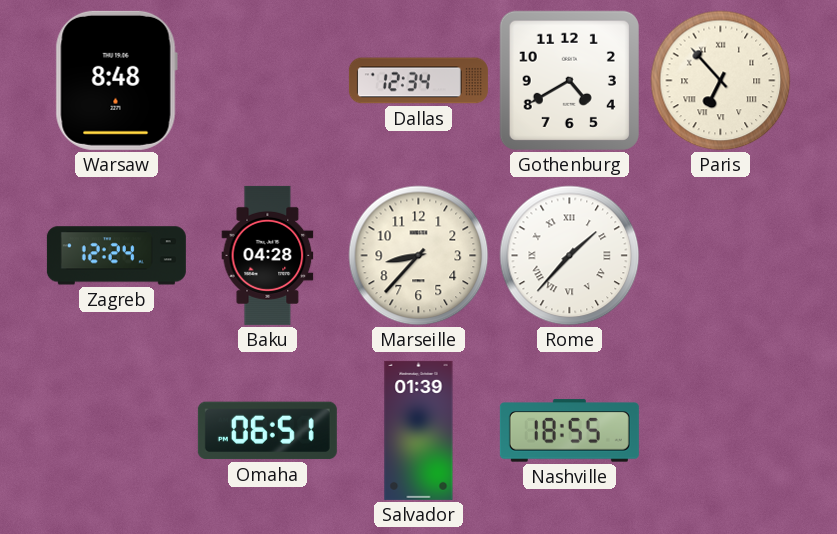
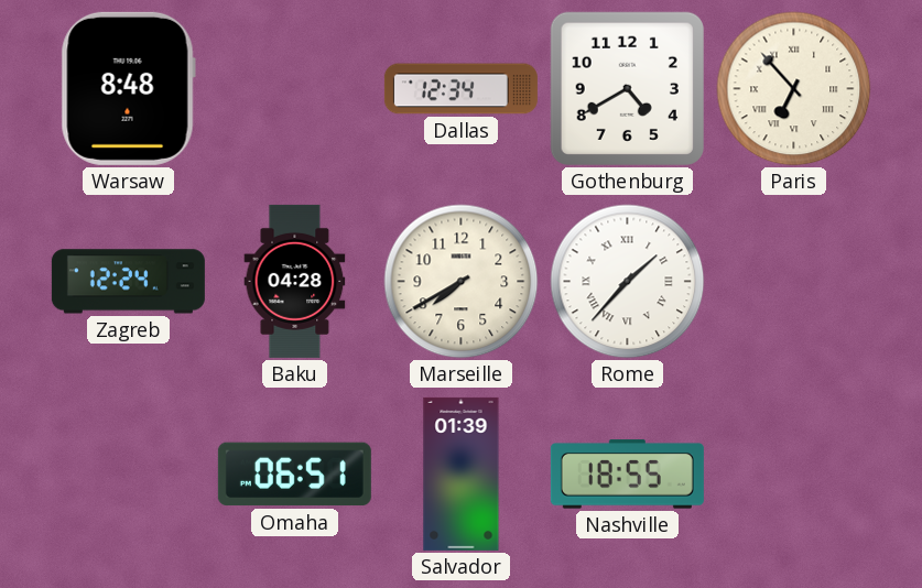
Marseille: 8:37 -> 7:40 (462, 282)
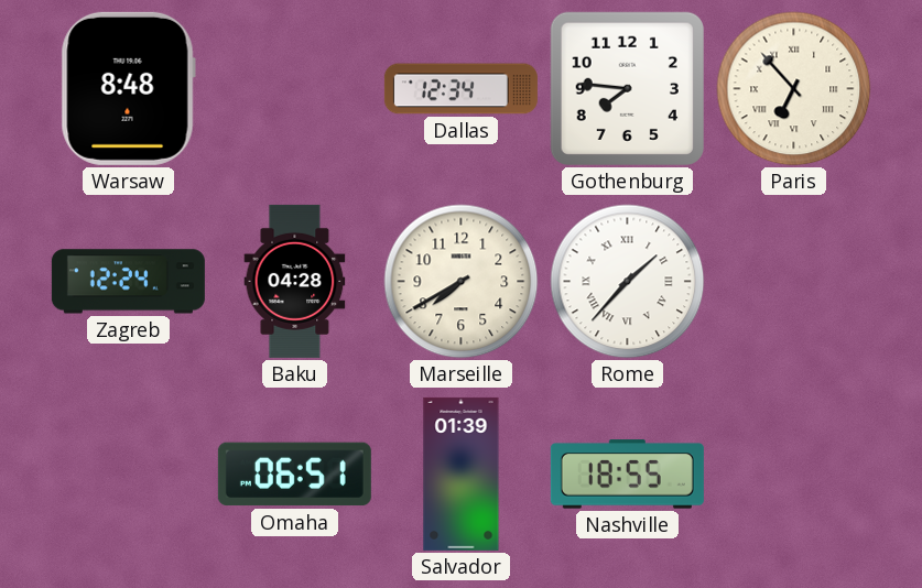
Gothenburg: 4:40 -> 7:46 (627, 88)
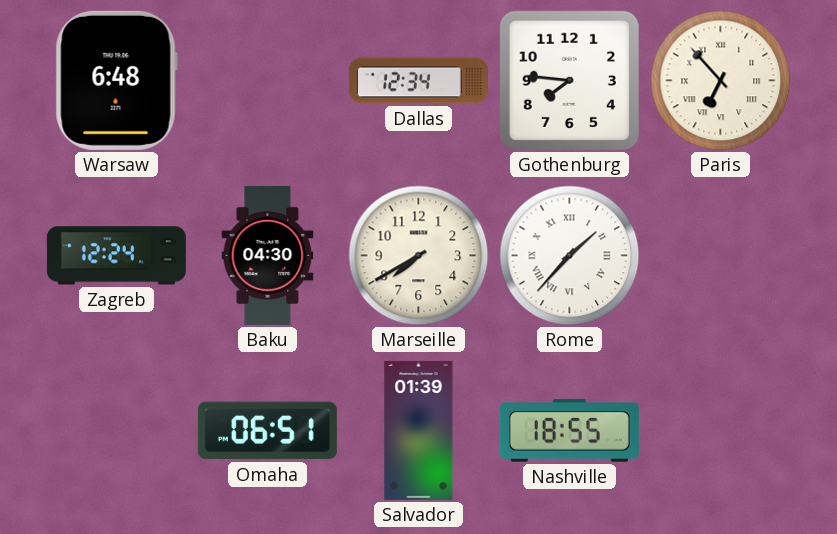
Warsaw: 8:48 -> 6:48 (116, 80)
Baku: 04:28 -> 04:30 (268, 255)
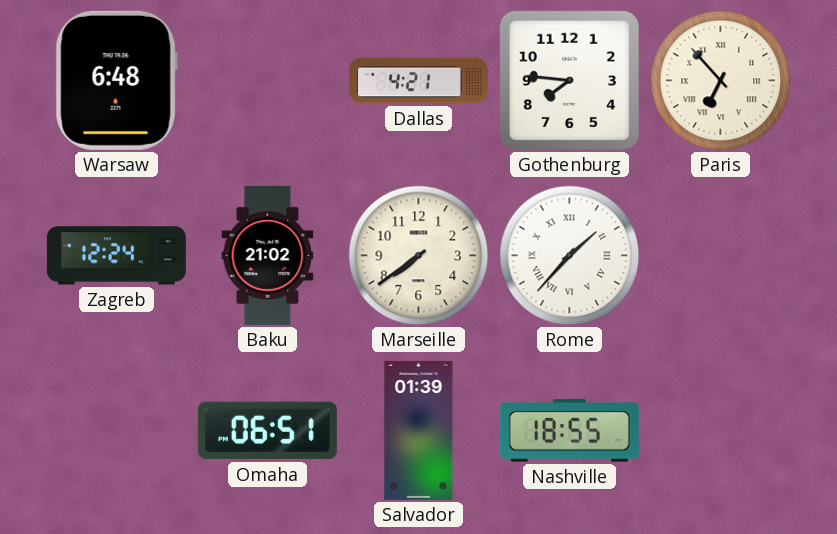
Dallas: 12:34 -> 4:21 (418, 81)
Baku: 04:30 -> 21:02 (268, 255)
Marseille: 7:40 -> 7:39 (419, 256)
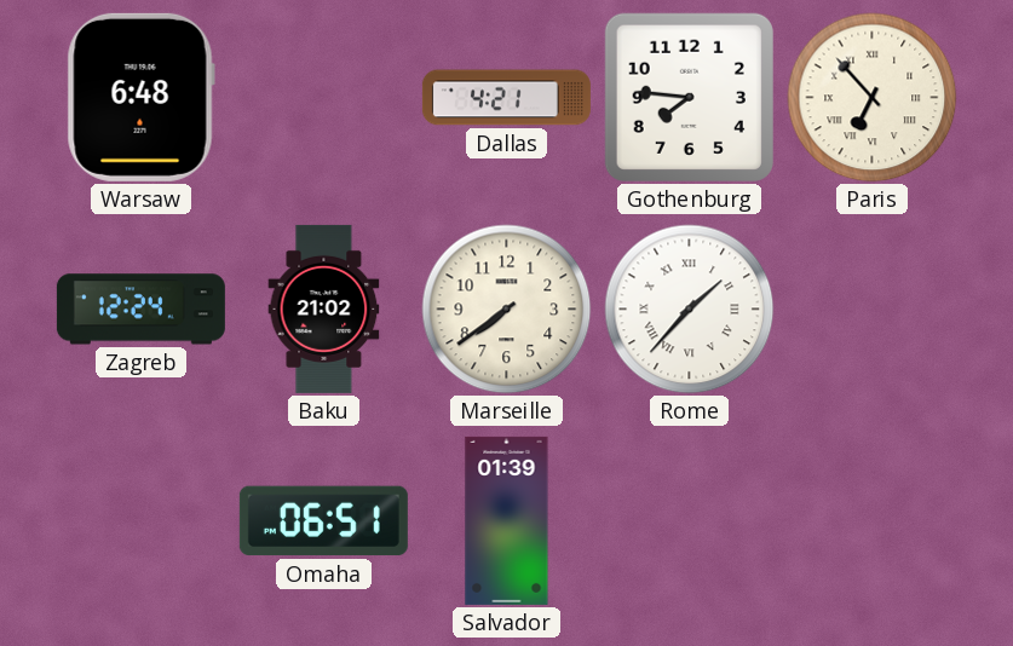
Nashville: 18:55 -> none (569, 431)
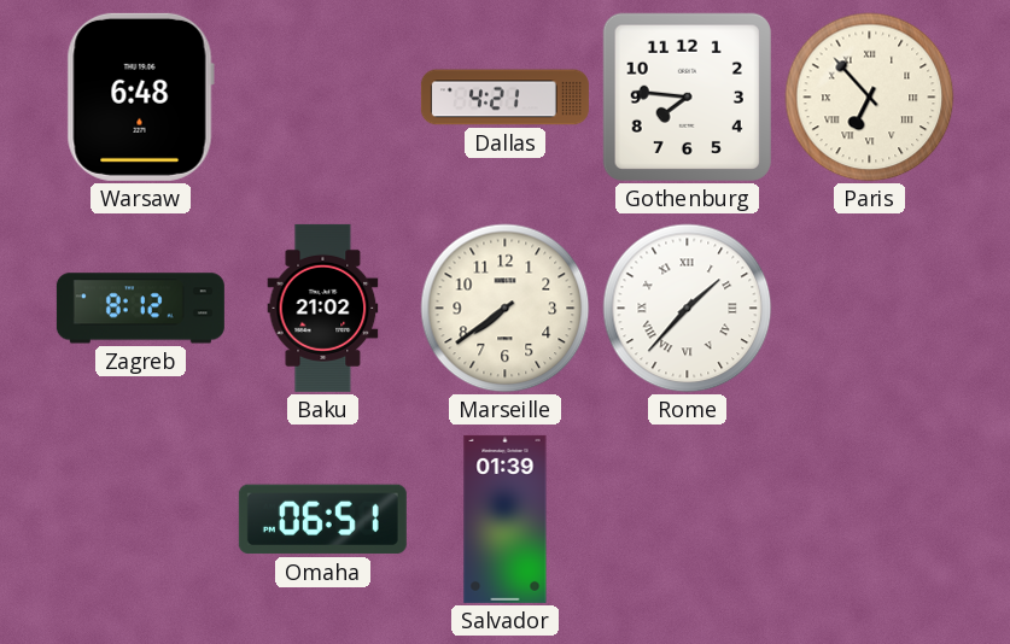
Zagreb: 12:24 -> 8:12 (140, 309)
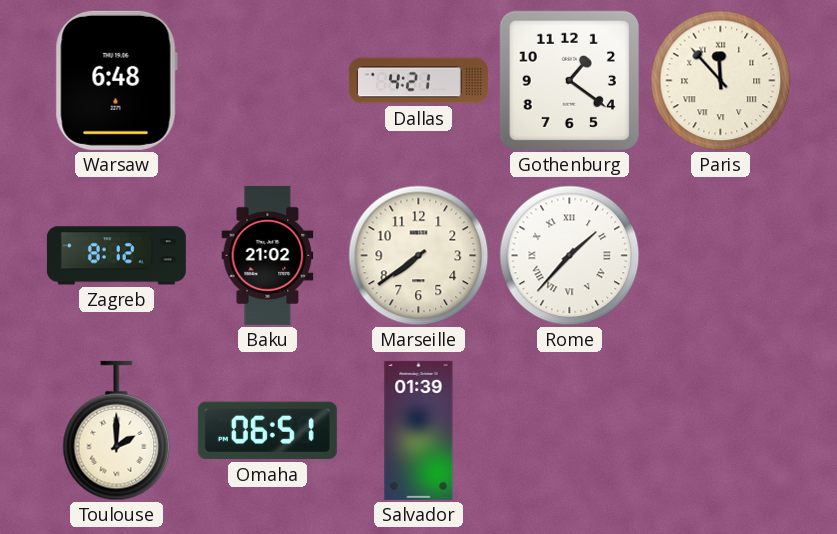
Gothenburg: 7:46 -> 1:21 (569, 80)
Paris: 6:53 -> 11:53 (721, 81)
Toulouse: none -> 2:00 (117, 431)
